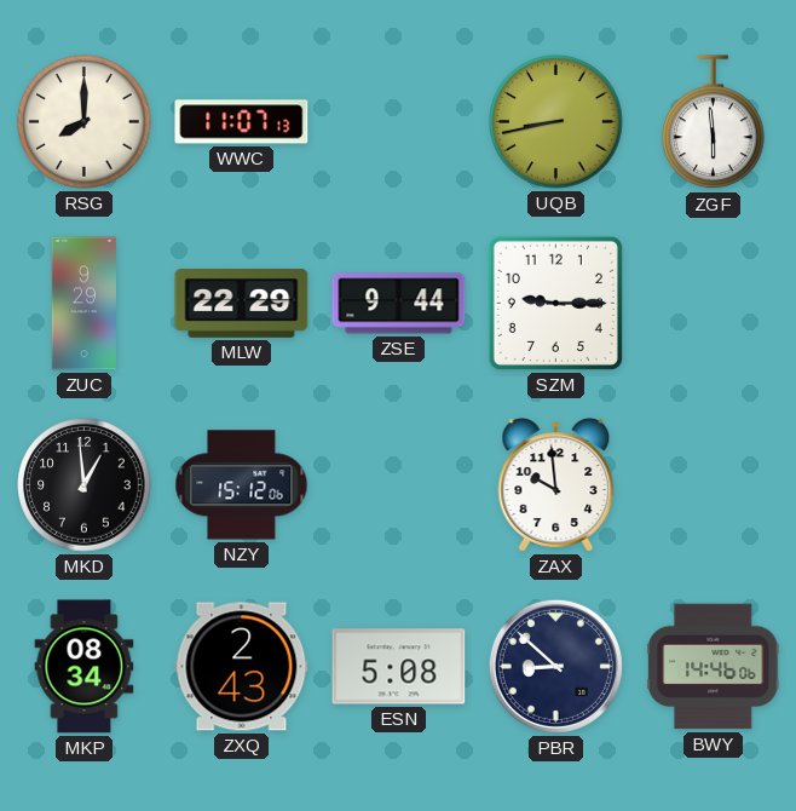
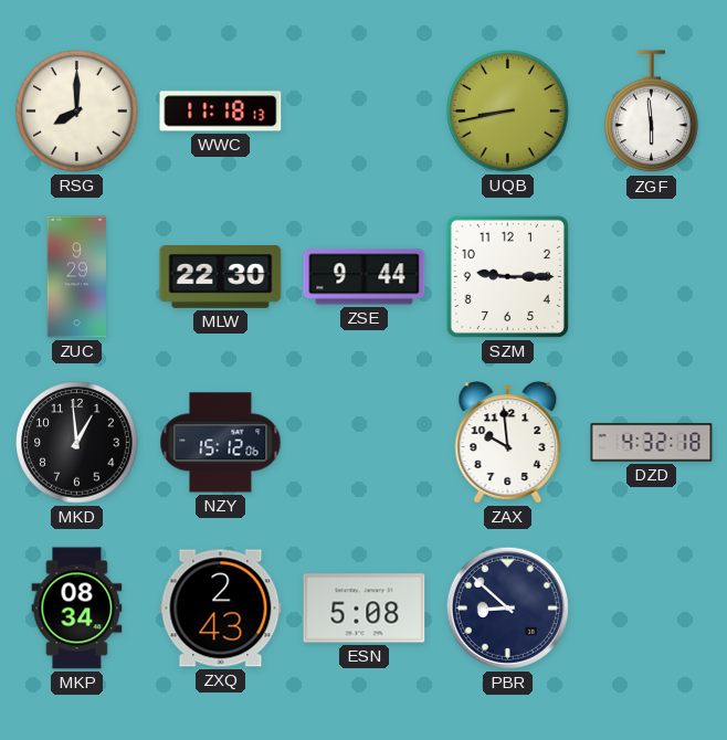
WWC: 11:07 -> 11:18 (221, 112)
MLW: 22:29 -> 22:30 (221, 277)
DZD: none -> 4:32 (652, 443)
BWY: 14:46 -> none (714, 667)
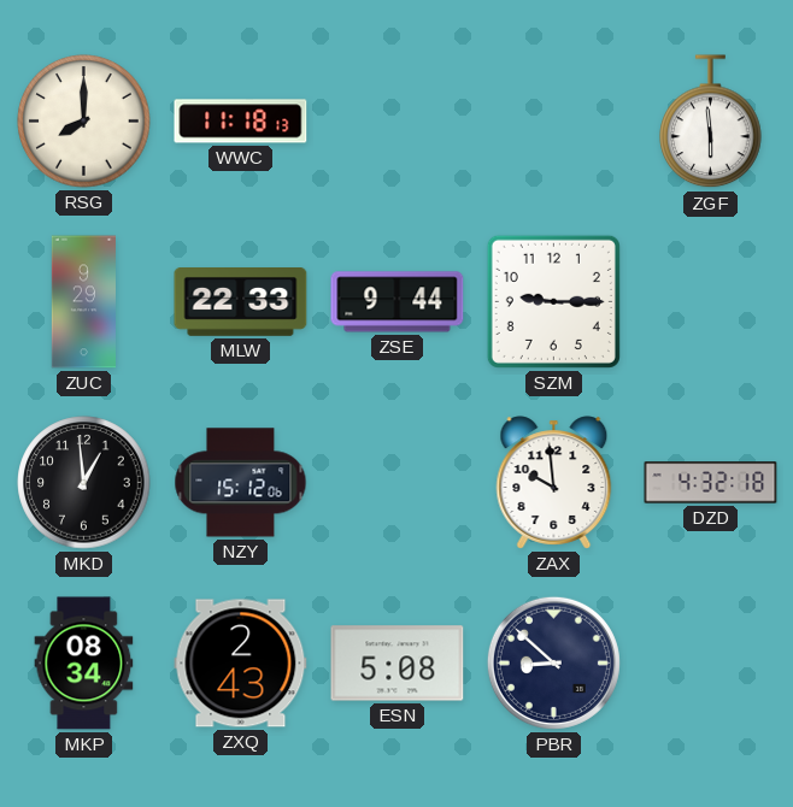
UQB: 8:43 -> none (508, 112)
MLW: 22:30 -> 22:33 (241, 302)
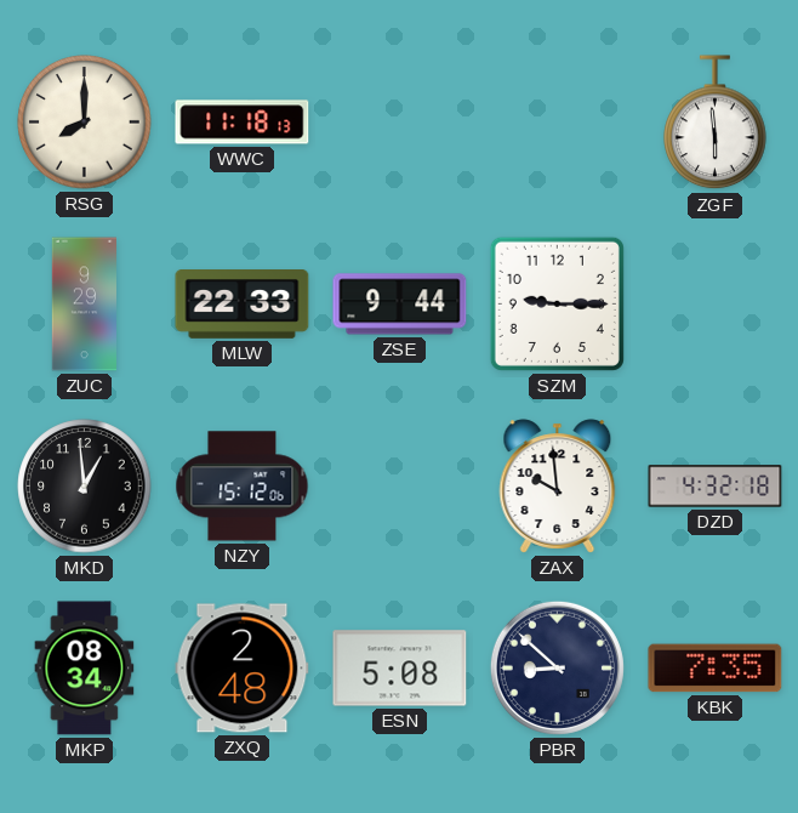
ZXQ: 2:43 -> 2:48 (243, 669)
KBK: none -> 7:35 (716, 669)
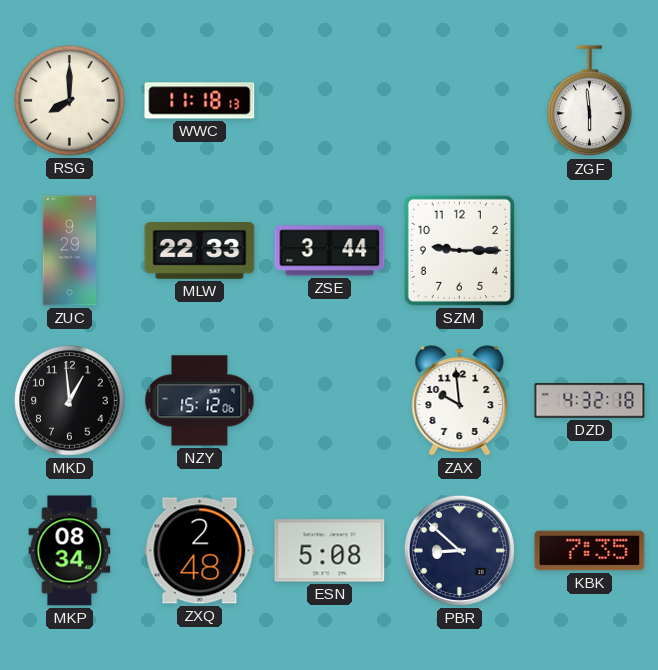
ZSE: 9:44 -> 3:44 (330, 251)
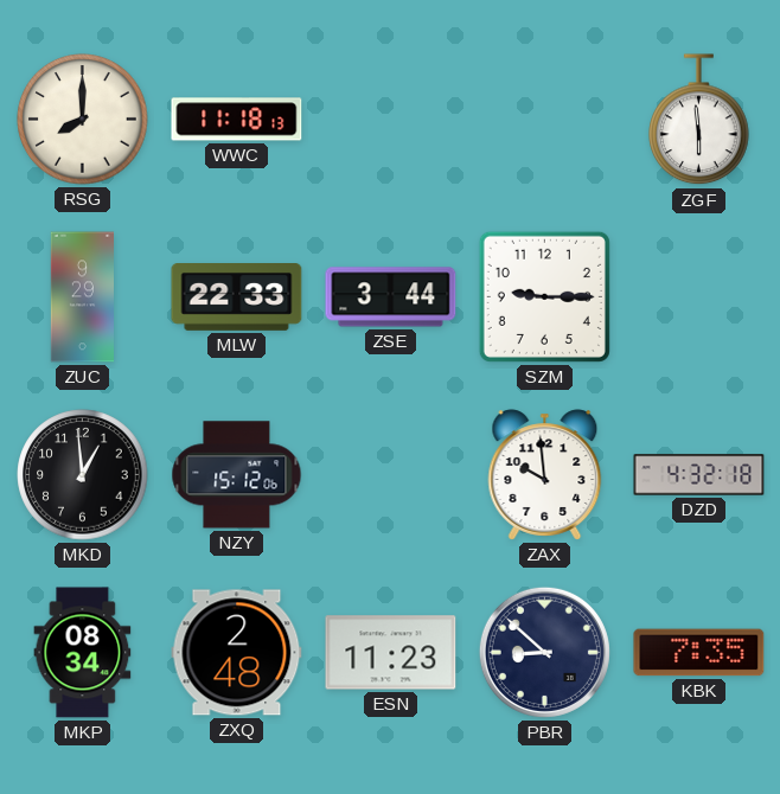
ESN: 5:08 -> 11:23 (391, 653)
